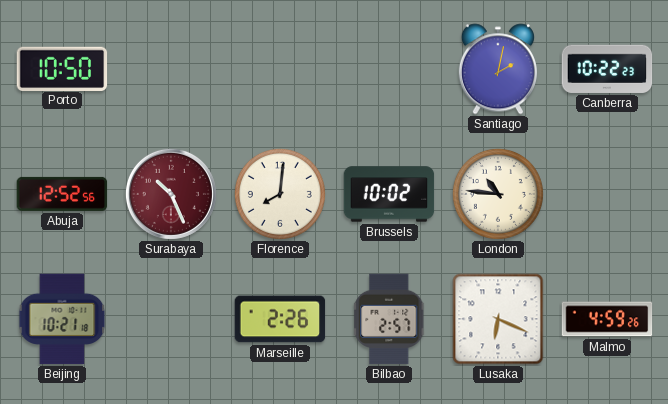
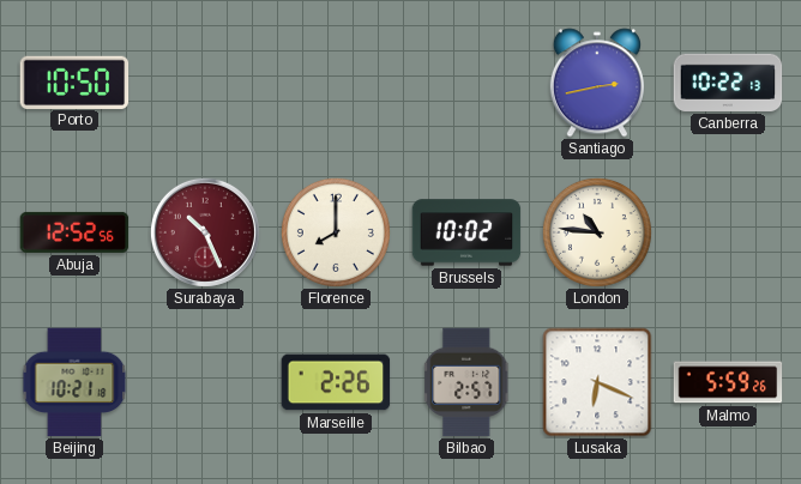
Santiago: 2:02 -> 2:43 (597, 83)
Canberra: 10:22:23 -> 10:22:13 (728, 83)
Florence: 8:01 -> 8:00 (336, 232)
Malmo: 4:59 -> 5:59 (728, 382)
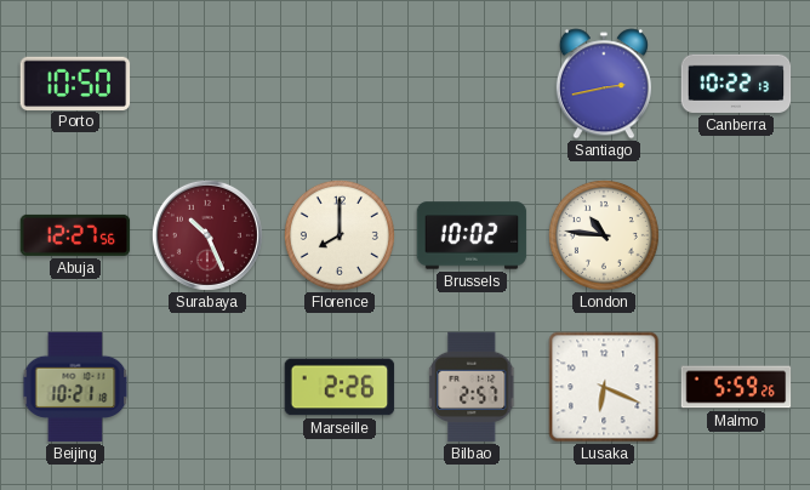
Abuja: 12:52 -> 12:27 (75, 235)
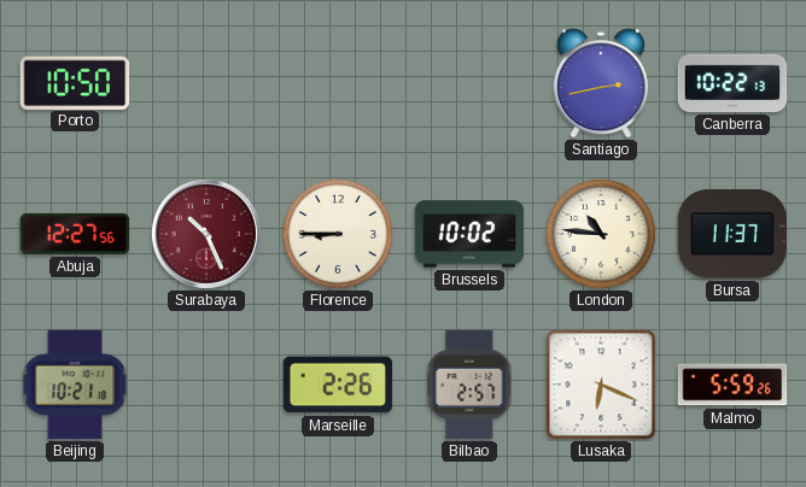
Florence: 8:00 -> 8:45 (338, 234)
Bursa: none -> 11:37 (732, 234)
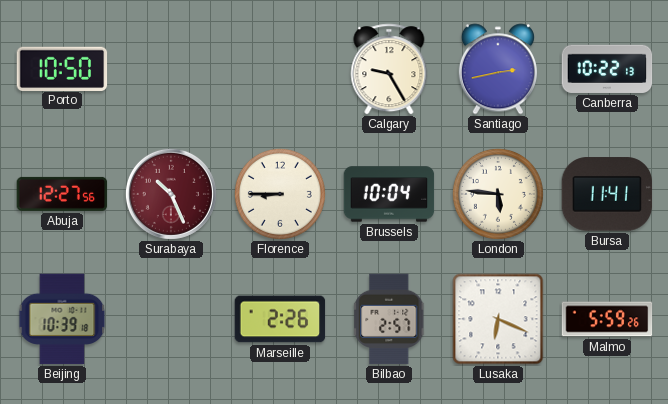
Calgary: none -> 9:25 (389, 69)
Brussels: 10:02 -> 10:04 (389, 194)
London: 10:46 -> 5:46 (498, 194)
Bursa: 11:37 -> 11:41 (607, 194)
Beijing: 10:21 -> 10:39 (62, 319)
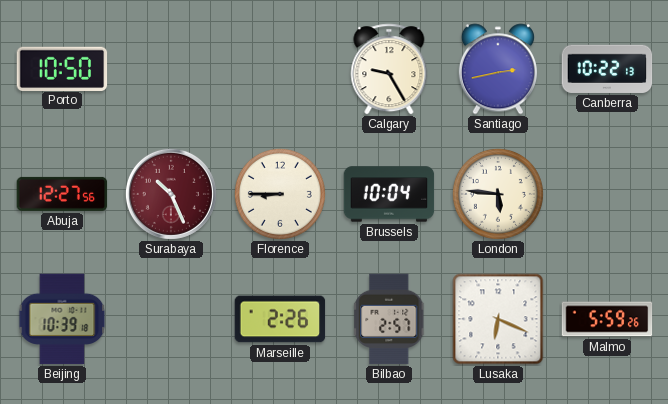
Bursa: 11:41 -> none (607, 194)
